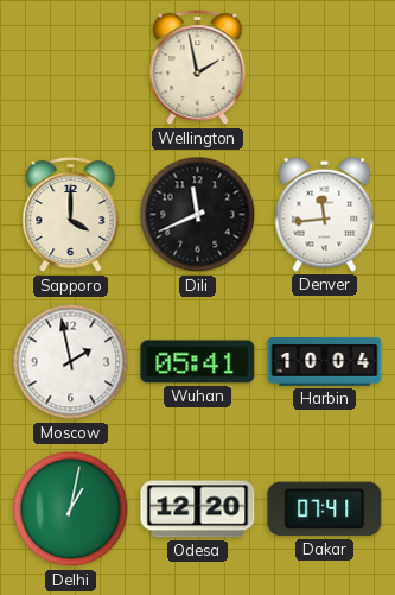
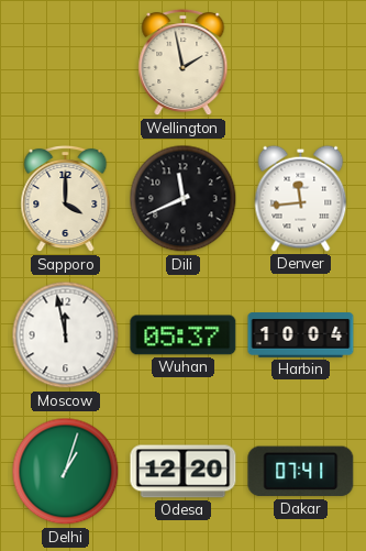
Moscow: 1:58 -> 11:58 (66, 335)
Wuhan: 05:41 -> 05:37 (184, 335)
Delhi: 1:02 -> 1:03 (66, 472)
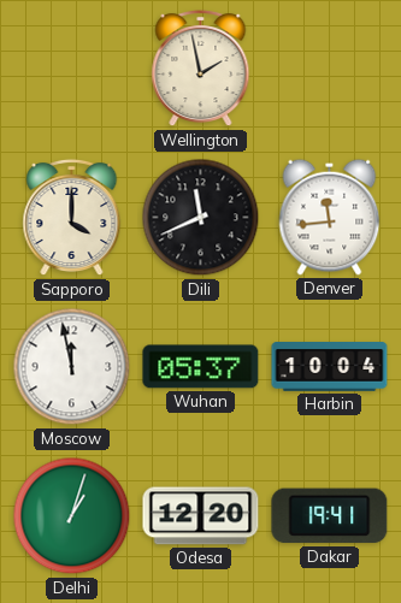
Dakar: 07:41 -> 19:41 (330, 516)
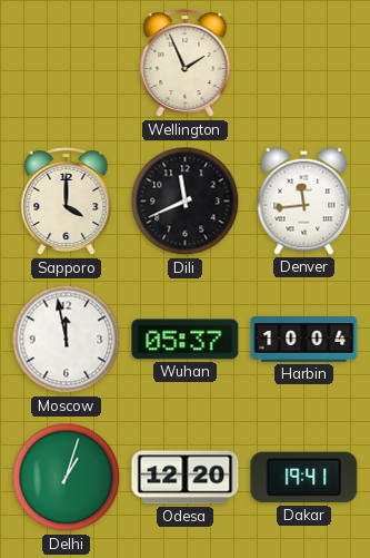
Wellington: 1:58 -> 1:56 (186, 63)
